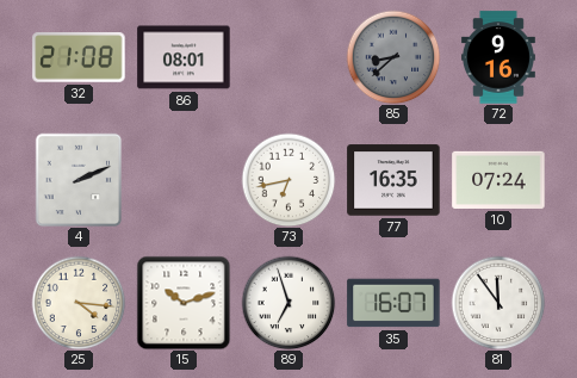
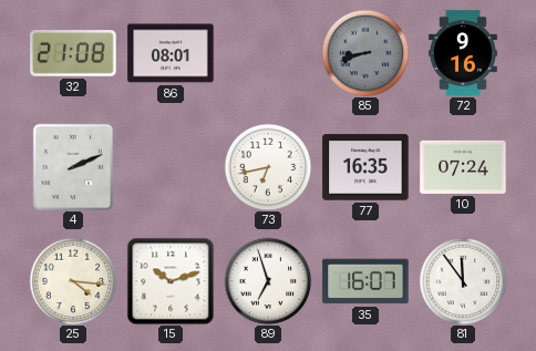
85: 8:38 -> 8:42 (365, 53)
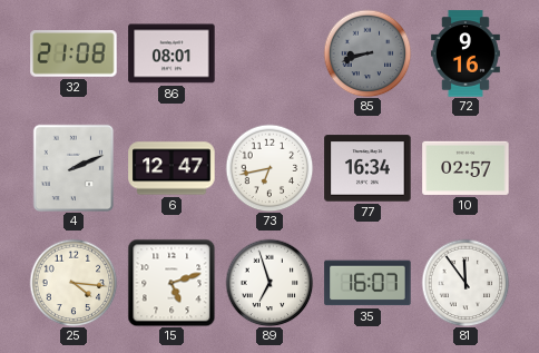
6: none -> 12:47 (171, 168)
77: 16:35 -> 16:34 (367, 168)
10: 07:24 -> 02:57 (465, 168)
15: 10:12 -> 5:12 (171, 283)
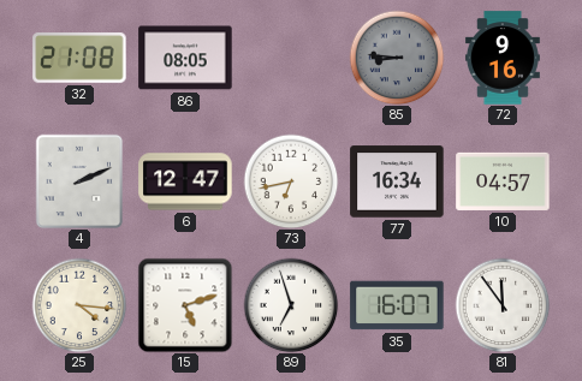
86: 08:01 -> 08:05 (185, 58)
85: 8:42 -> 8:46 (397, 58)
10: 02:57 -> 04:57 (503, 181)
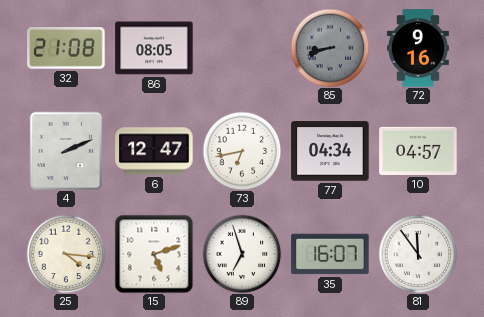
85: 8:46 -> 8:42 (330, 48)
77: 16:34 -> 04:34 (330, 151)
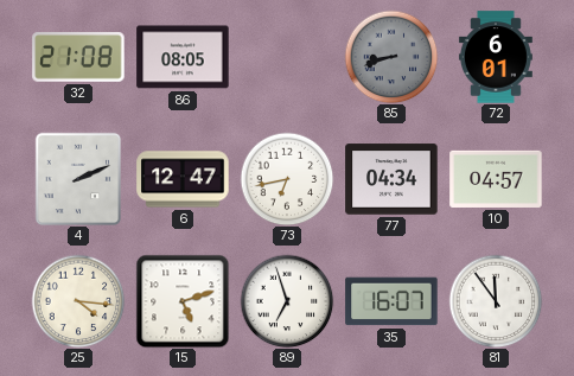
72: 9:16 -> 6:01 (496, 57)
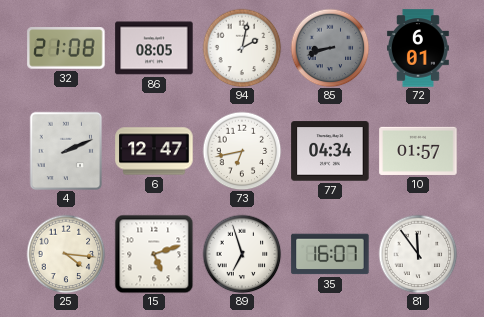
94: none -> 2:02 (242, 48)
10: 04:57 -> 01:57 (418, 151)
